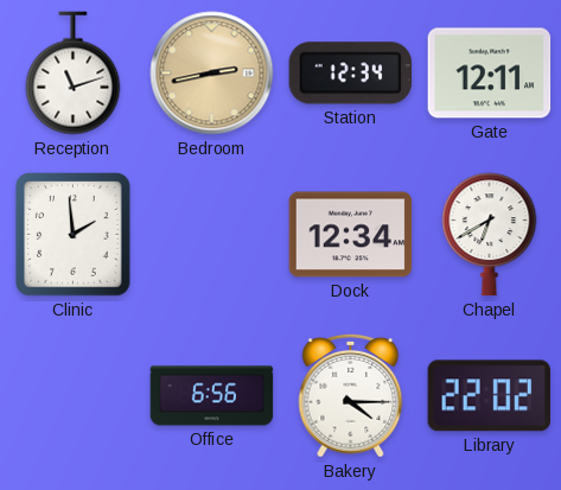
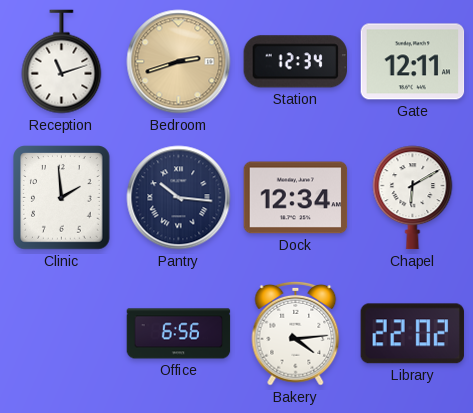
Bedroom: 2:43 -> 2:42 (179, 62)
Pantry: none -> 10:16 (179, 198)
Chapel: 6:40 -> 6:10 (413, 198)
Bakery: 4:15 -> 4:14 (296, 333)
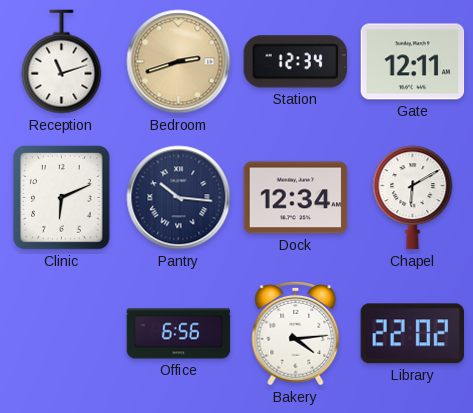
Clinic: 1:59 -> 6:11 (62, 198)
